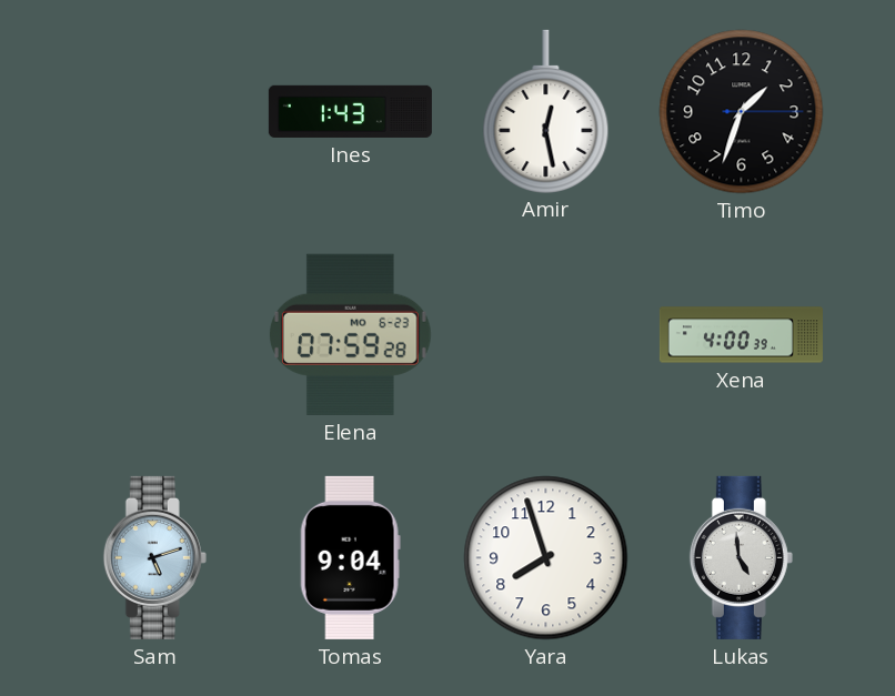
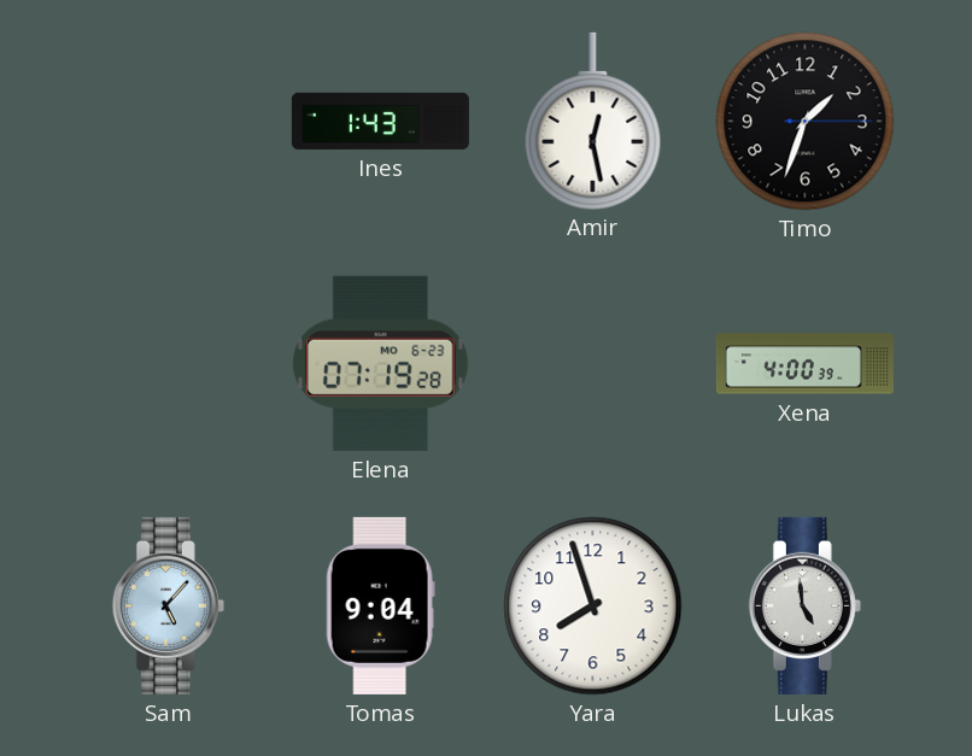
Elena: 07:59 -> 07:19 (380, 363)
Sam: 5:12 -> 5:07 (168, 605)
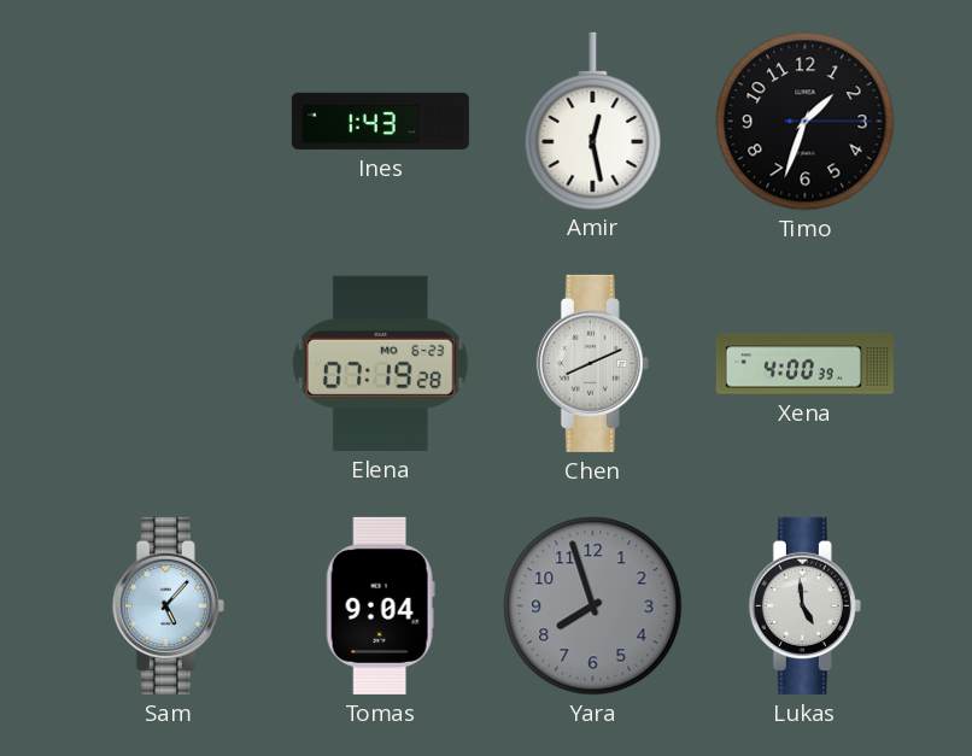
Chen: none -> 8:11 (592, 363)
Yara dial: white -> grey (593, 606)
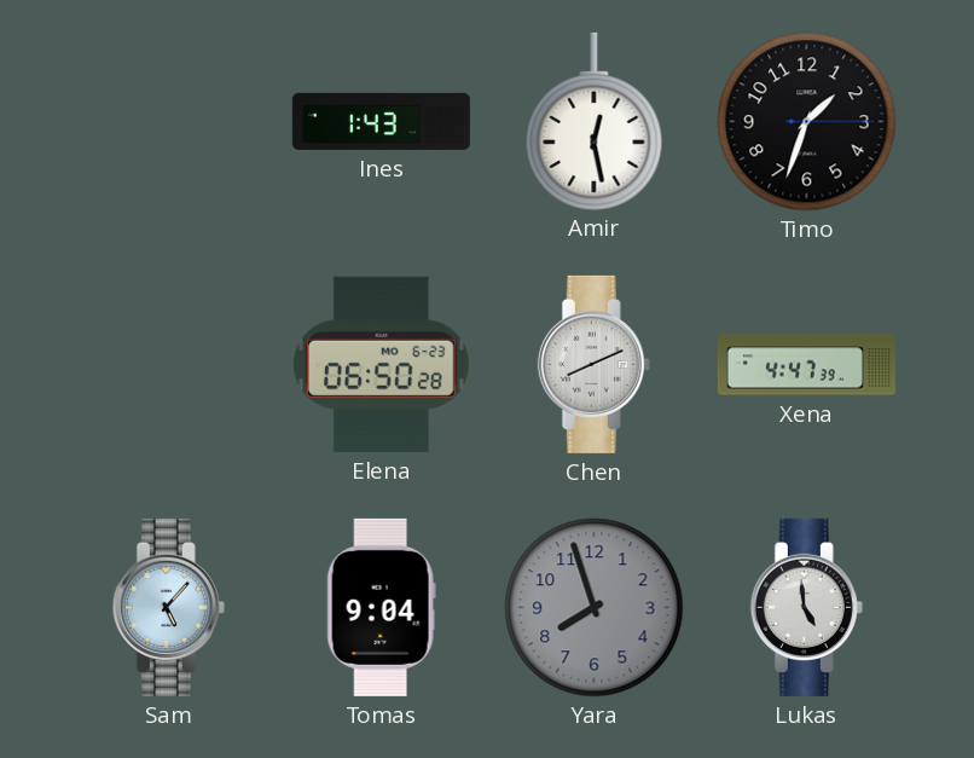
Elena: 07:19 -> 06:50 (381, 364)
Xena: 4:00 -> 4:47 (806, 365)
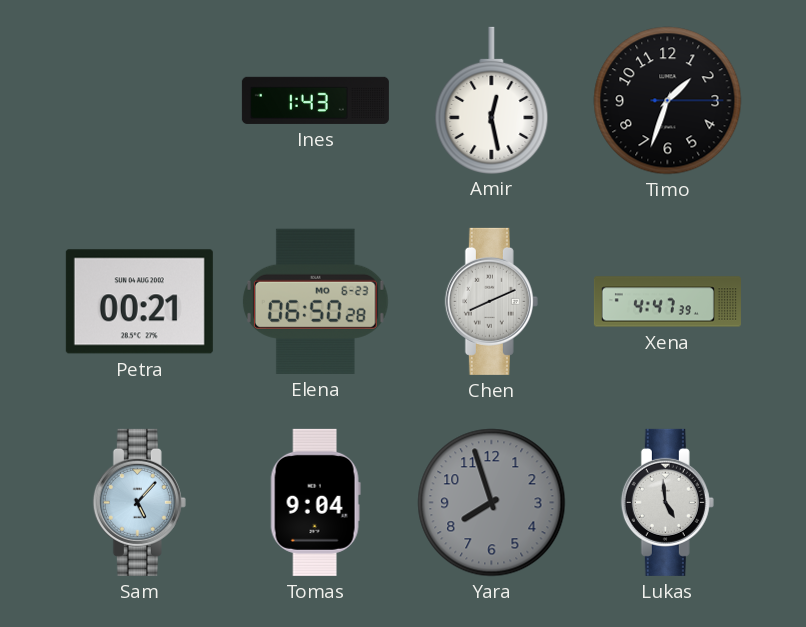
Petra: none -> 00:21 (139, 302)
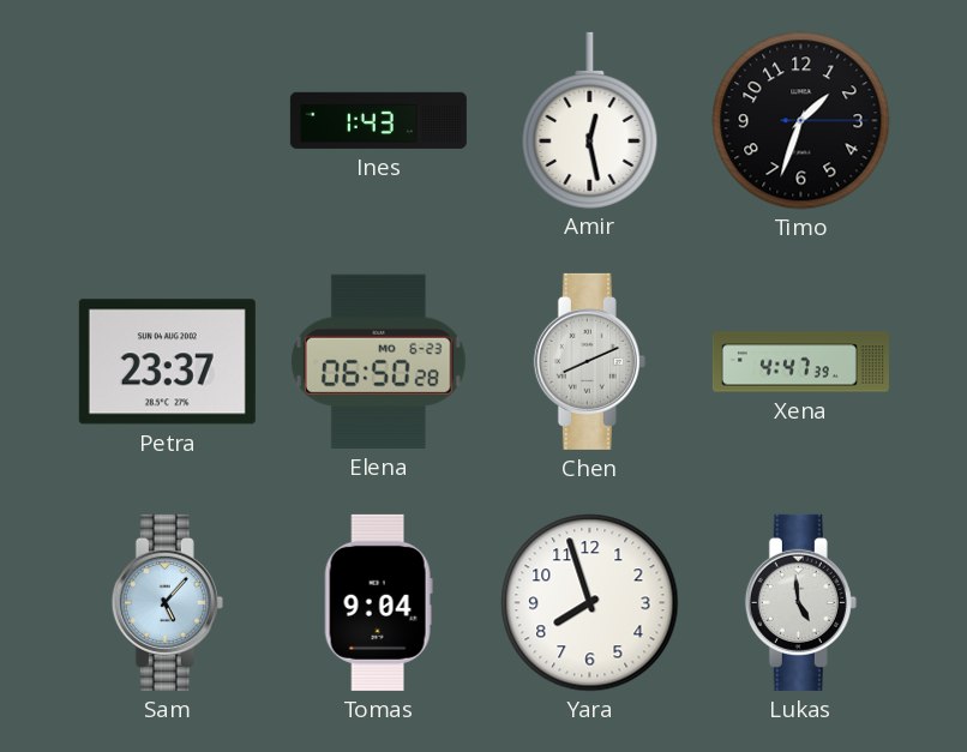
Petra: 00:21 -> 23:37 (167, 362)
Yara dial: grey -> white (590, 603)
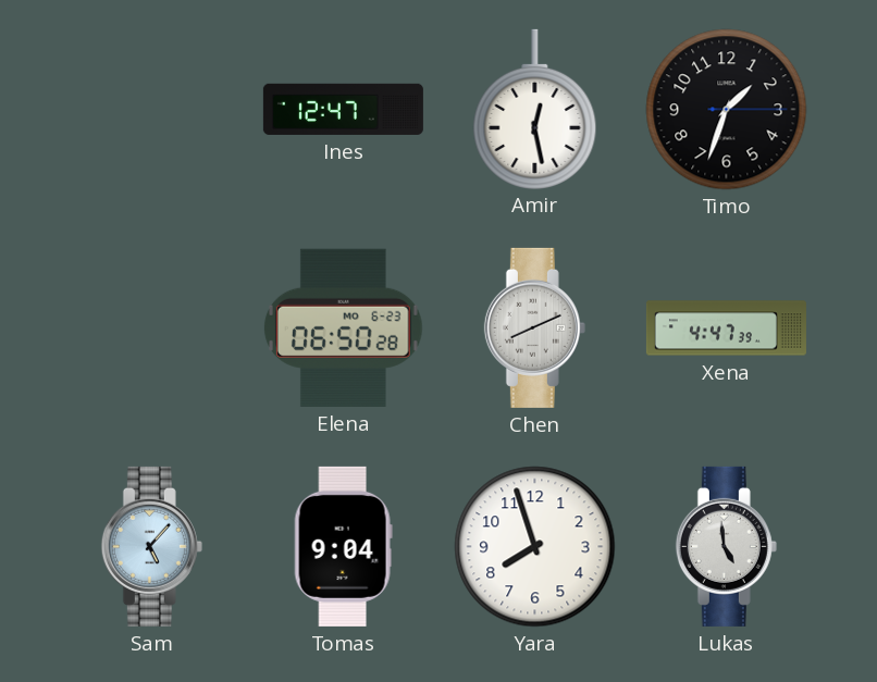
Ines: 1:43 -> 12:47 (343, 109)
Petra: 23:37 -> none (167, 362)
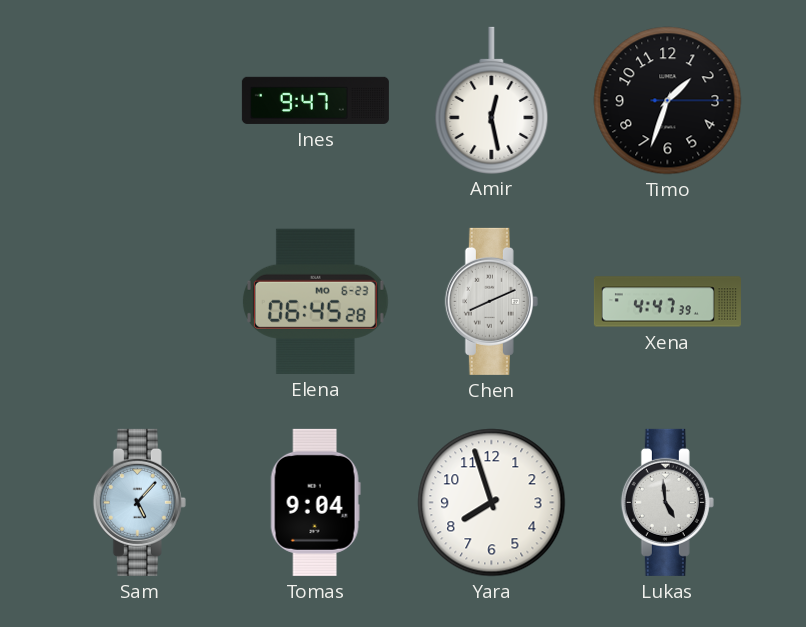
Ines: 12:47 -> 9:47 (315, 100)
Elena: 06:50 -> 06:45 (315, 301)
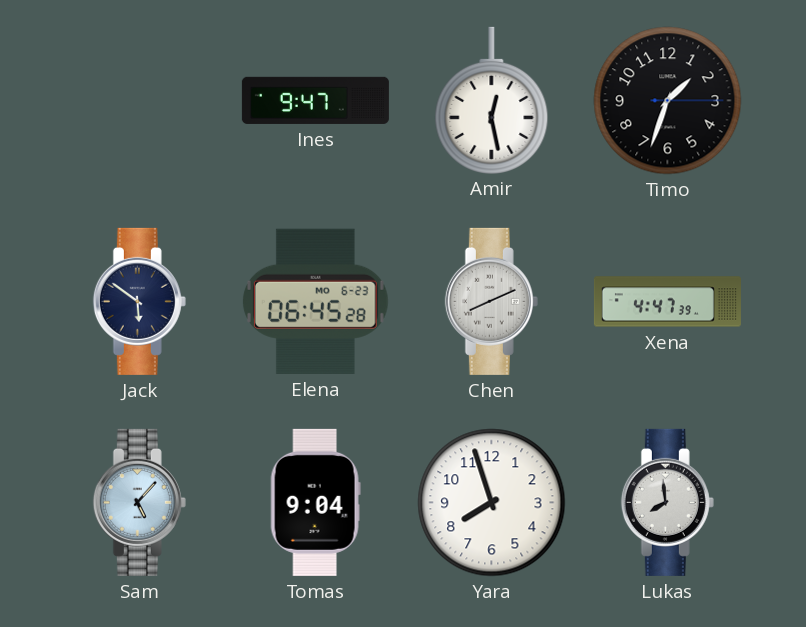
Jack: none -> 5:51 (139, 301)
Lukas: 4:59 -> 7:59 (667, 502)
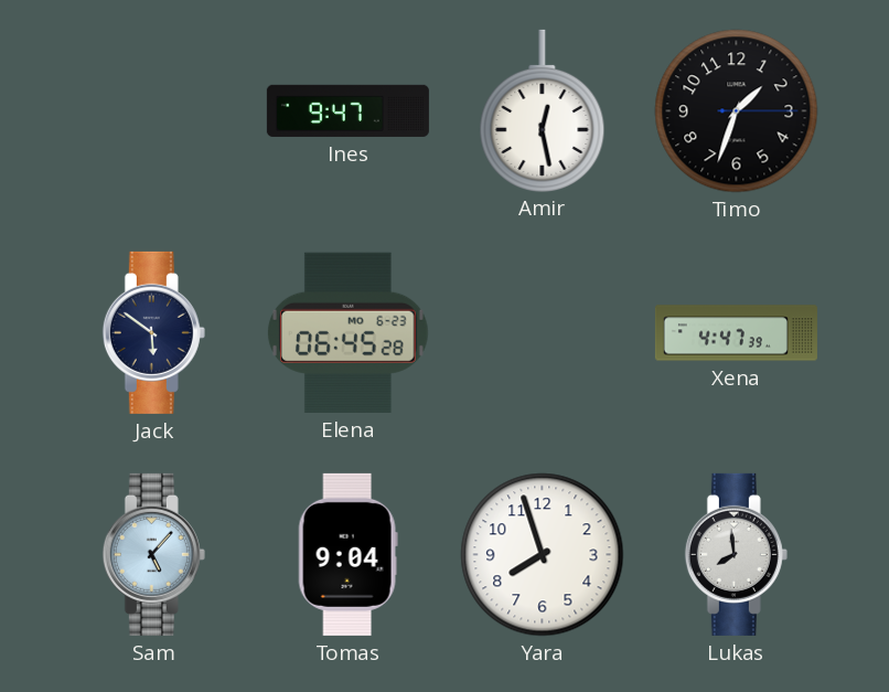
Chen: 8:11 -> none (491, 301)
